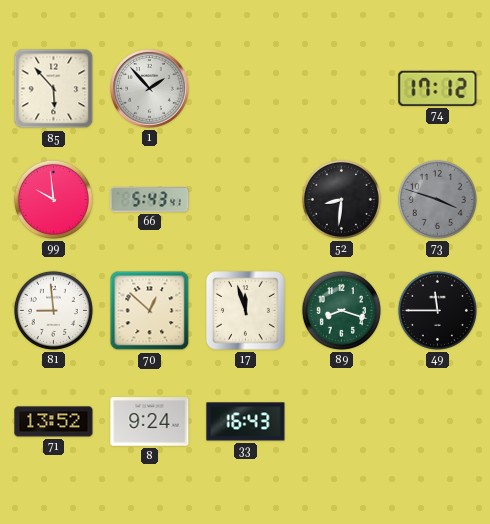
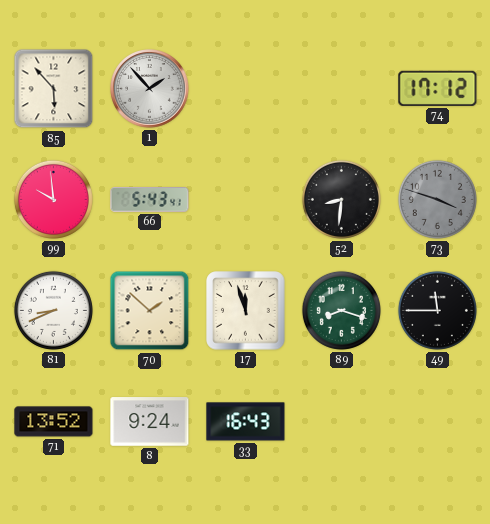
81: 8:59 -> 8:41 (53, 310)
70: 12:52 -> 1:52 (150, 311)
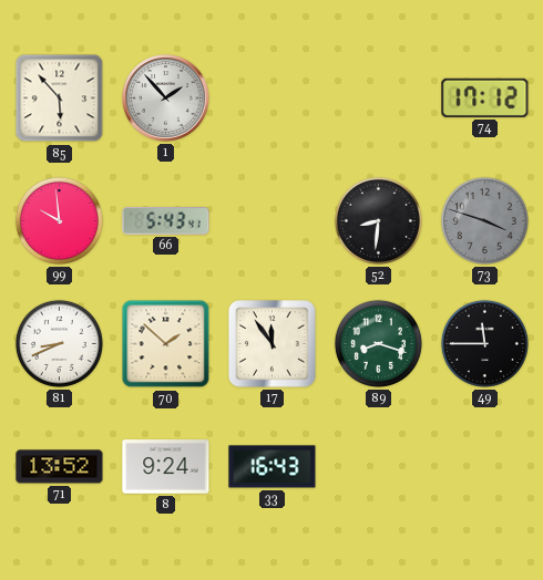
17: 11:57 -> 11:54 (273, 344)
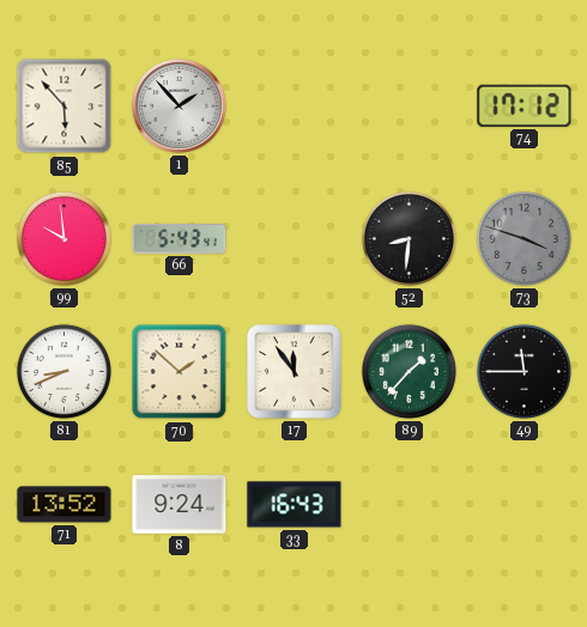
89: 8:18 -> 1:37 (409, 371)
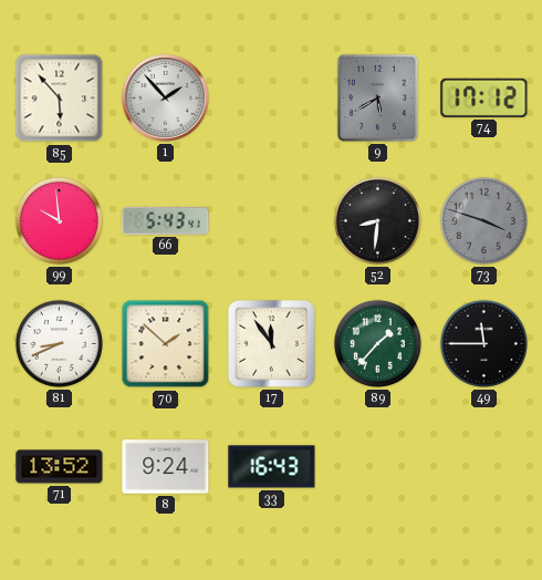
9: none -> 5:40 (377, 97)
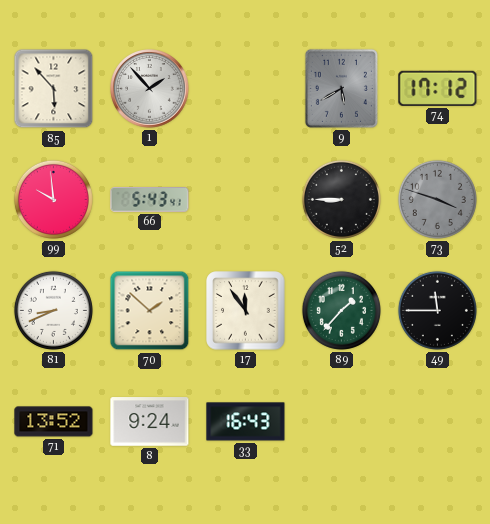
52: 8:31 -> 8:45 (341, 199)
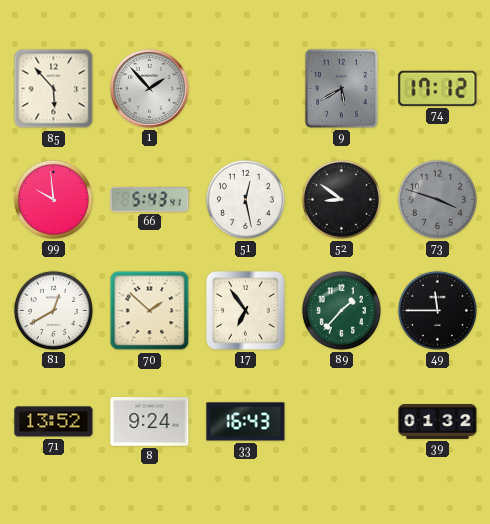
51: none -> 12:28 (245, 199)
52: 8:45 -> 8:51 (341, 199)
81: 8:41 -> 12:40 (53, 310)
17: 11:54 -> 6:54 (246, 311)
39: none -> 01:32 (438, 422)
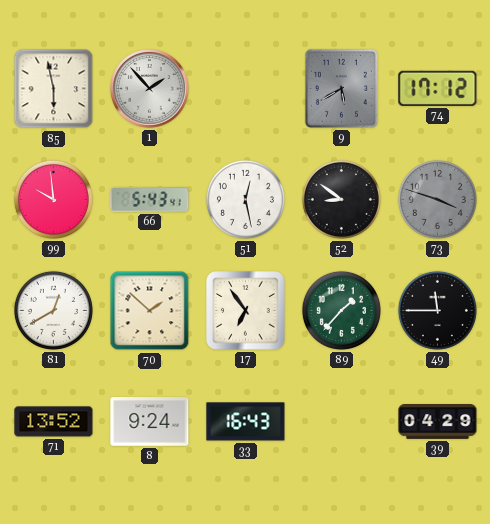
85: 5:53 -> 5:58 (54, 89)
39: 01:32 -> 04:29 (438, 422)
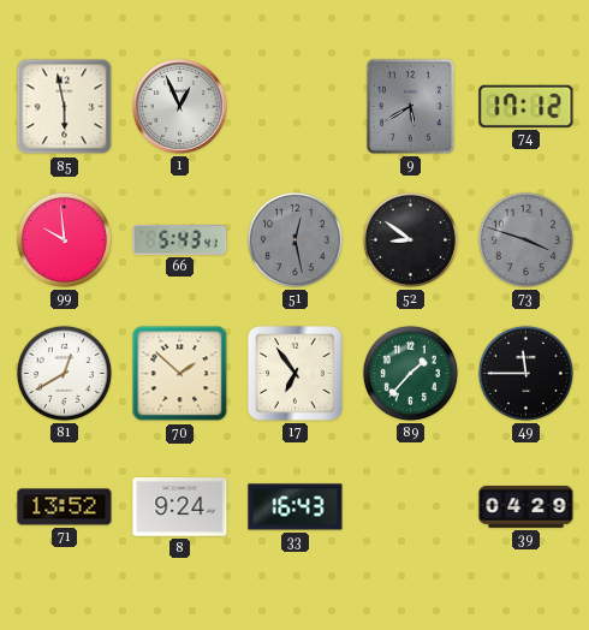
1: 1:53 -> 12:56 (180, 107)
51 dial: white -> grey (294, 239)
